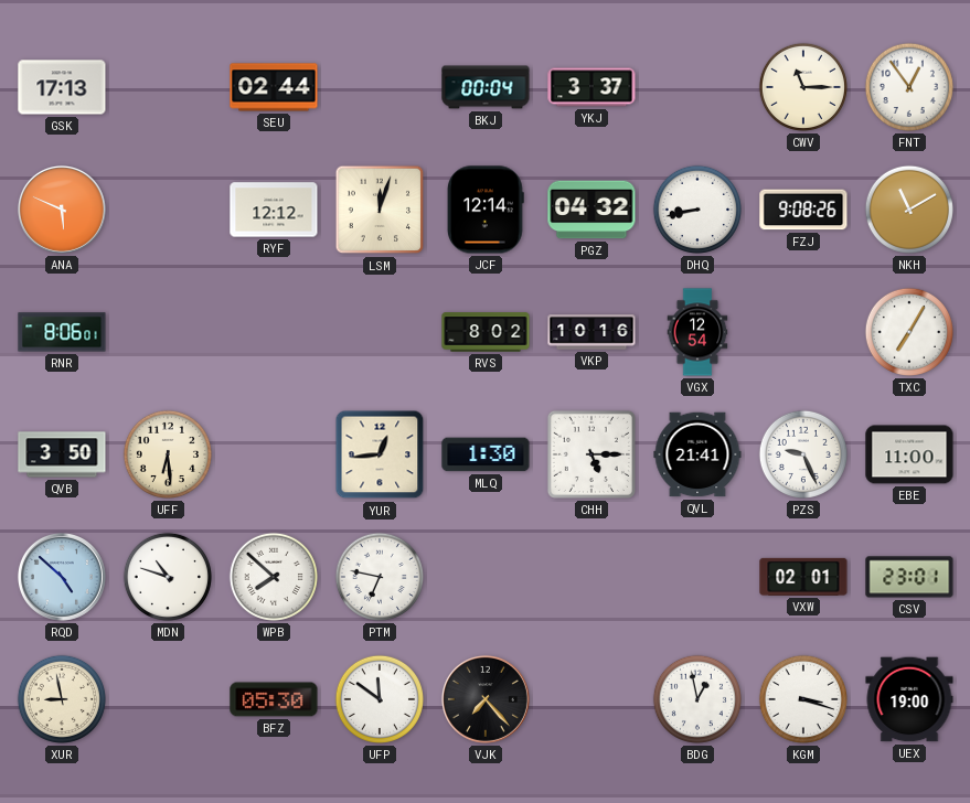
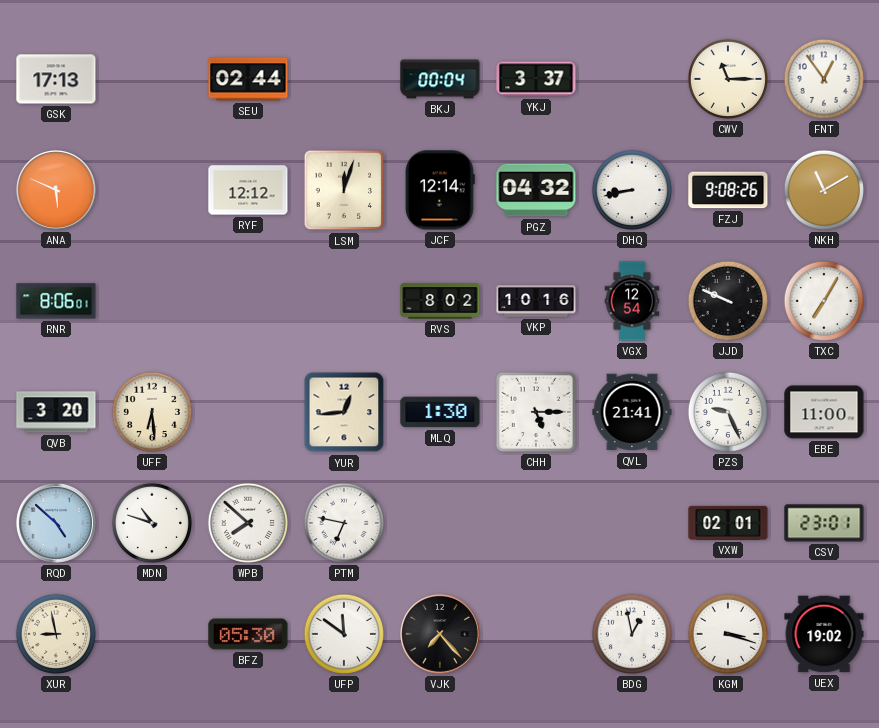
JJD: none -> 9:49 (728, 301)
QVB: 3:50 -> 3:20 (56, 412)
UEX: 19:00 -> 19:02 (824, 634)
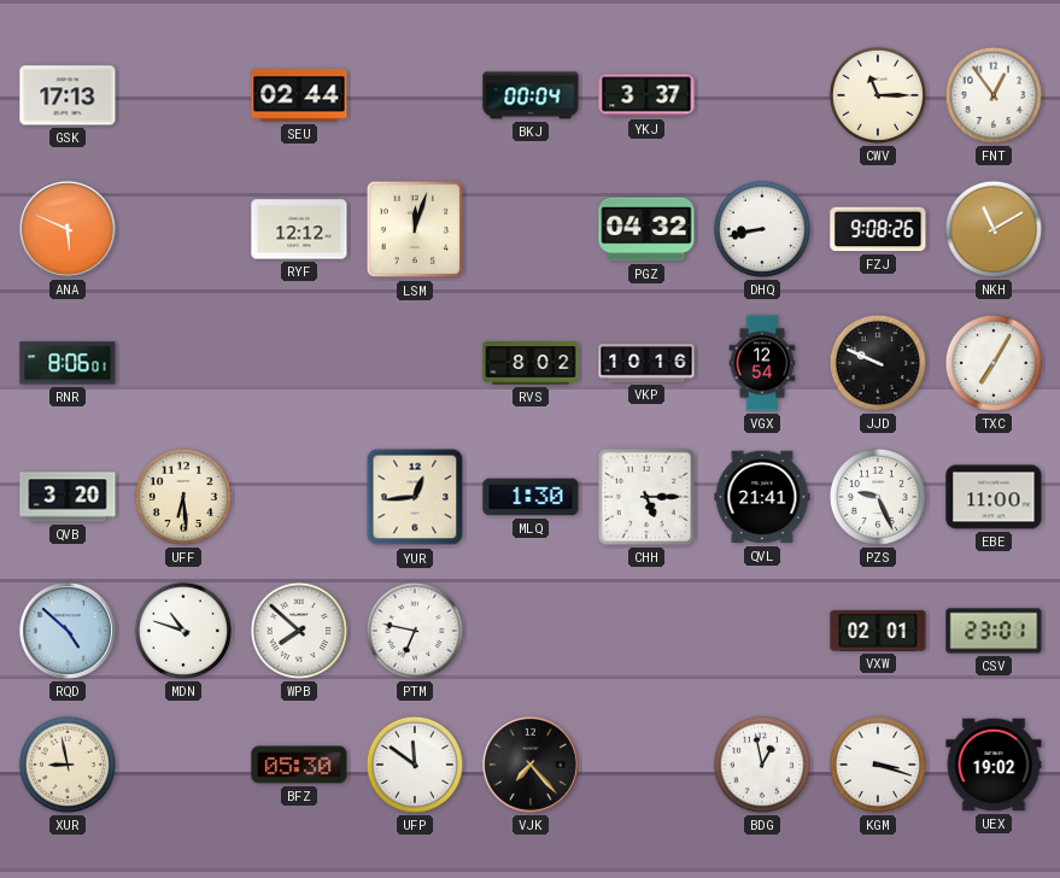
JCF: 12:14 -> none (440, 190)
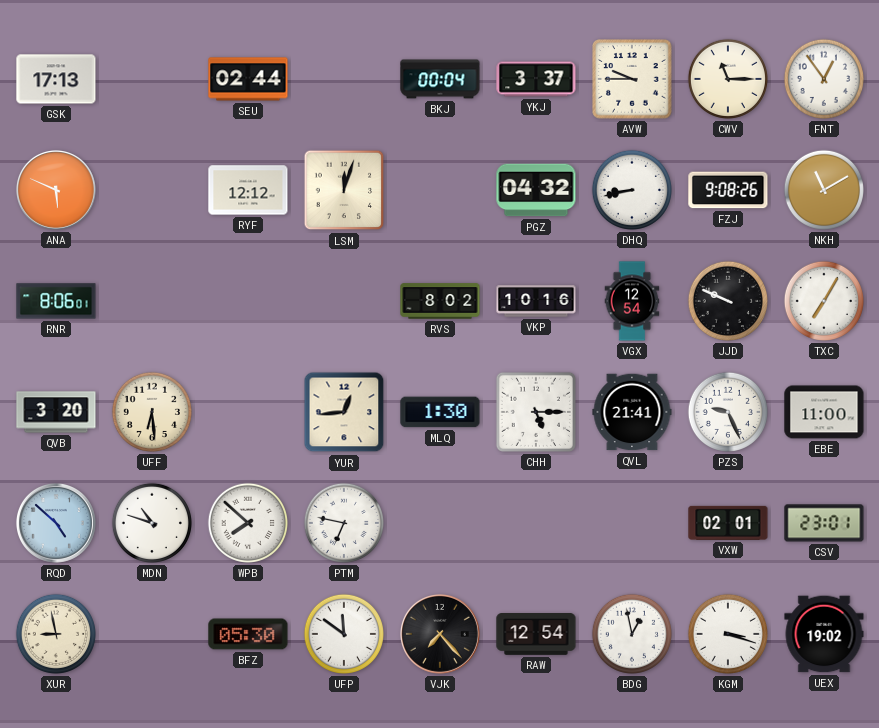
AVW: none -> 9:45 (632, 79)
RAW: none -> 12:54 (536, 635)
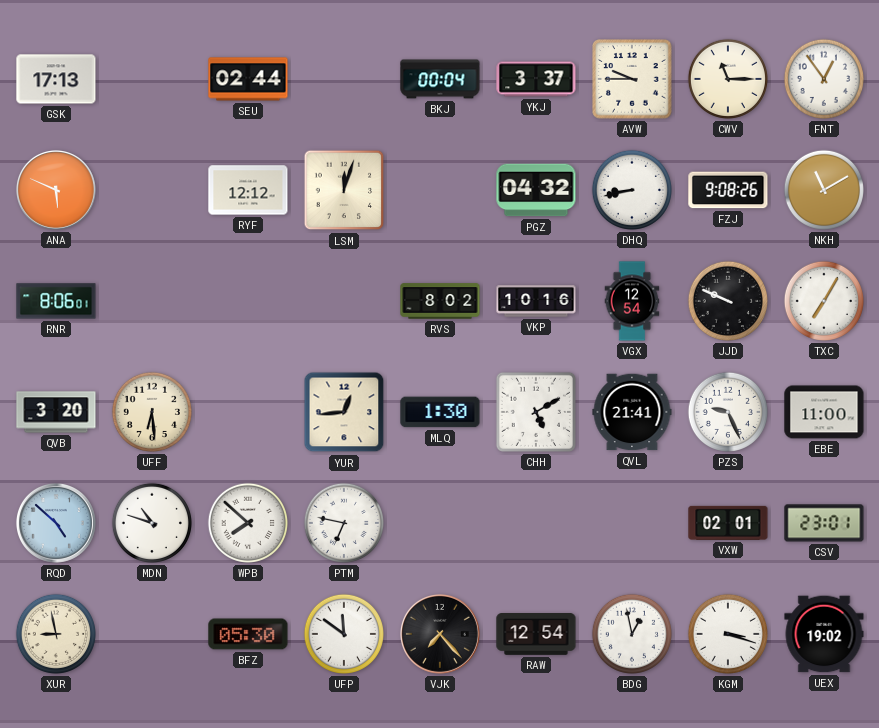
CHH: 5:15 -> 5:10 (536, 412)
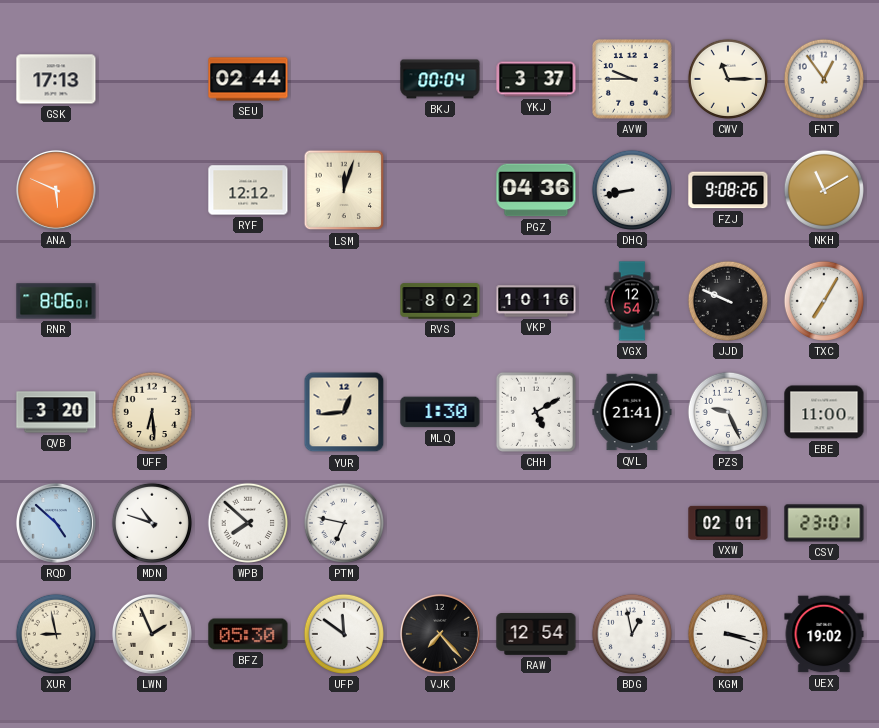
PGZ: 04:32 -> 04:36 (536, 190)
LWN: none -> 1:56 (152, 634)
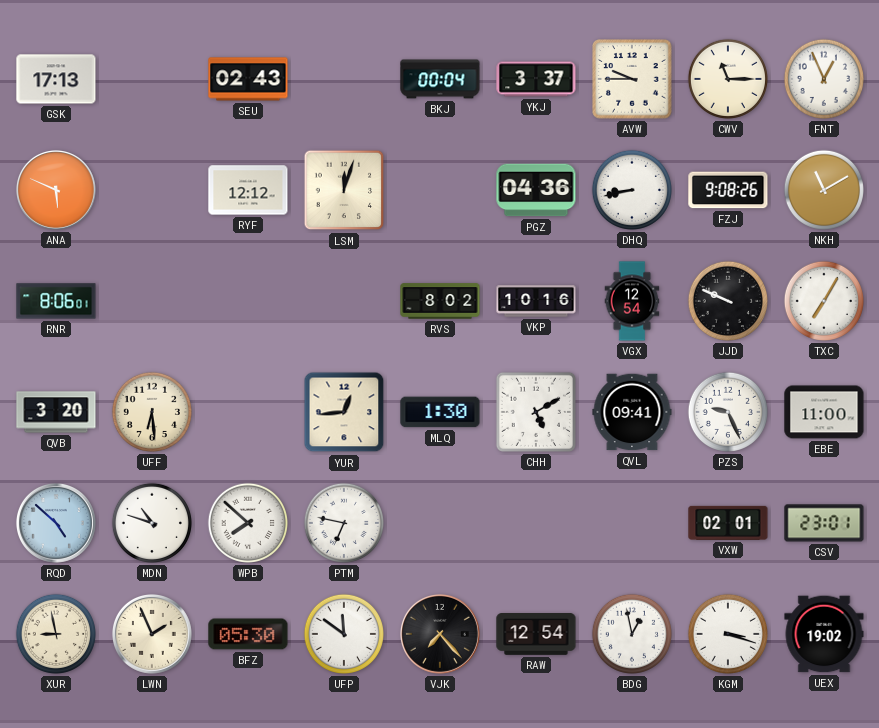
SEU: 02:44 -> 02:43 (248, 79)
FNT: 12:54 -> 12:56 (824, 79)
QVL: 21:41 -> 09:41 (632, 412)
